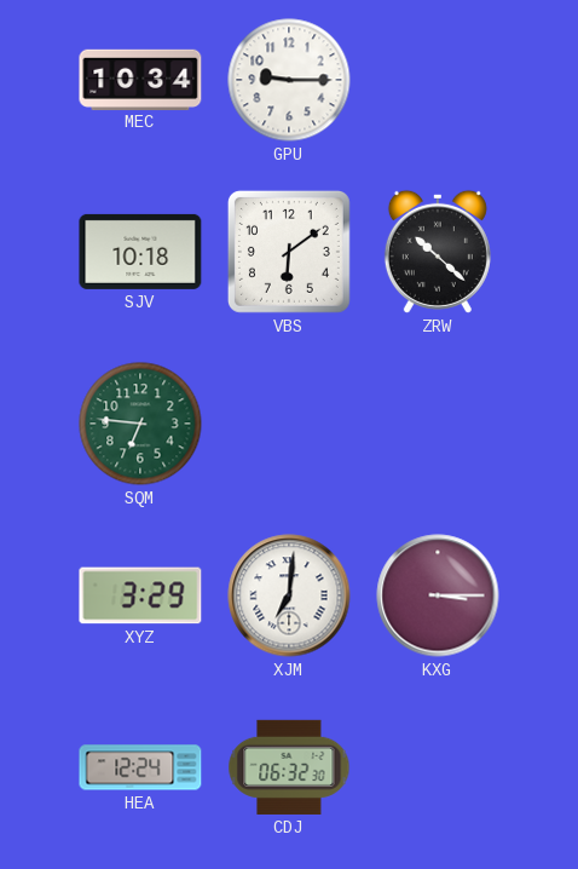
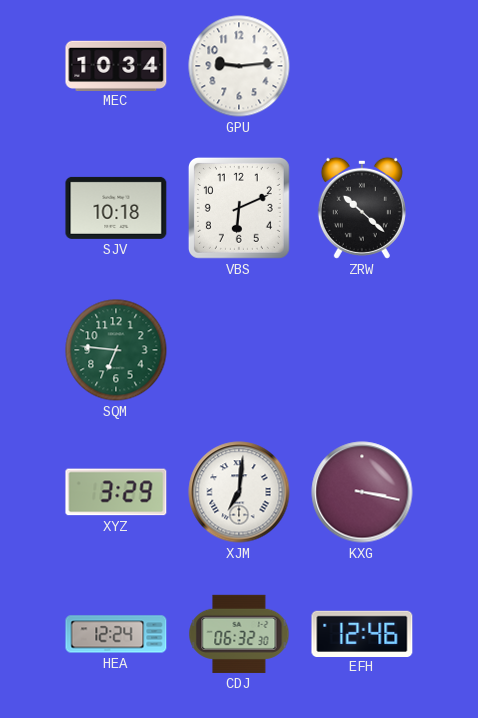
GPU: 9:15 -> 9:14 (239, 66)
VBS: 6:09 -> 6:11 (239, 208)
KXG: 3:15 -> 3:17 (362, 492)
EFH: none -> 12:46 (362, 633)
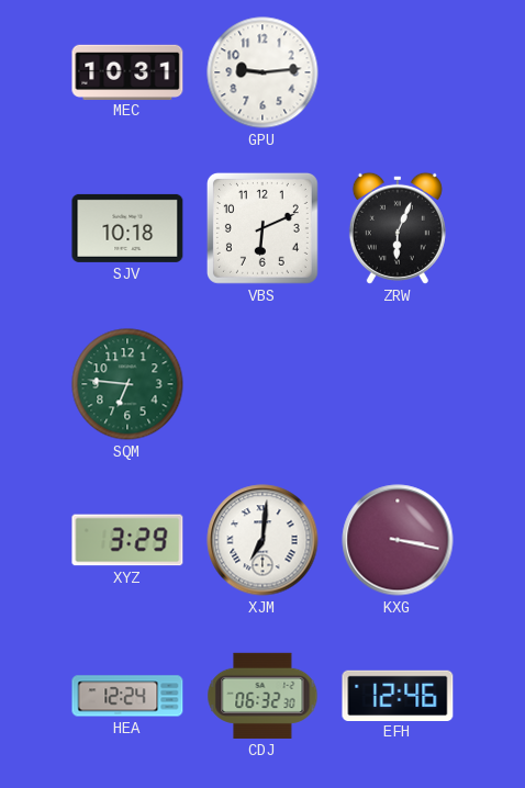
MEC: 10:34 -> 10:31 (127, 71)
ZRW: 10:22 -> 6:04 (398, 228)
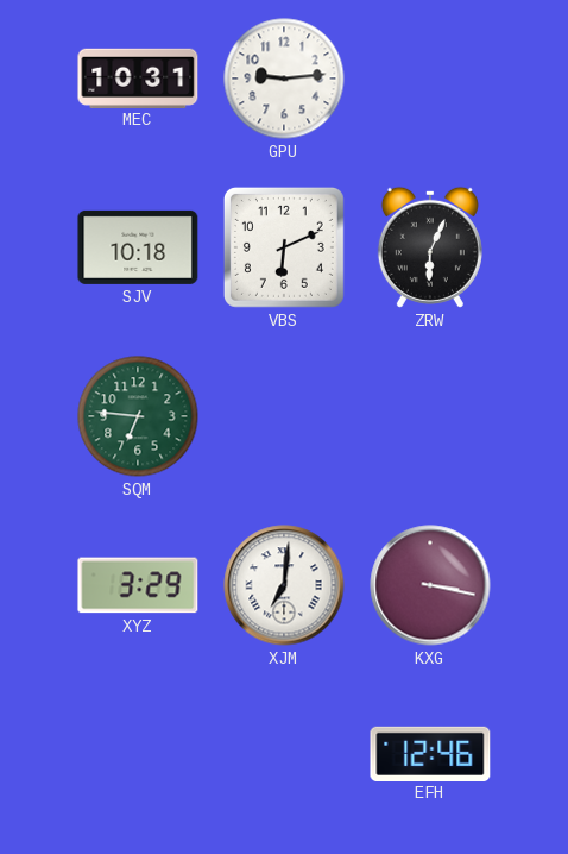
HEA: 12:24 -> none (127, 696)
CDJ: 06:32 -> none (262, 696)
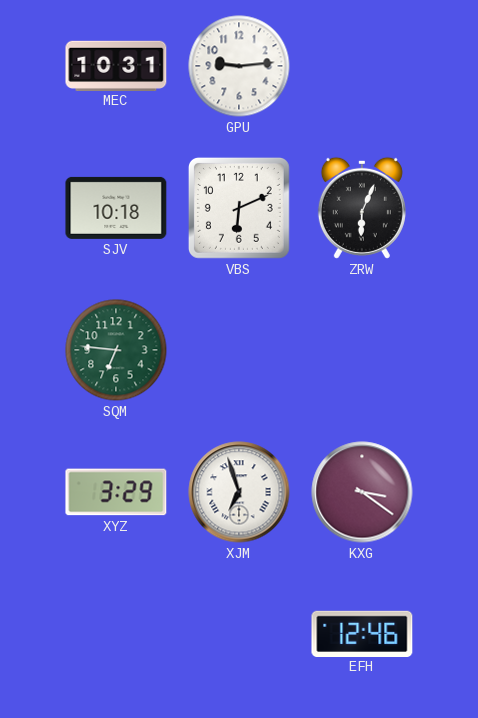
XJM: 7:01 -> 6:57 (239, 492)
KXG: 3:17 -> 3:21 (362, 492)
